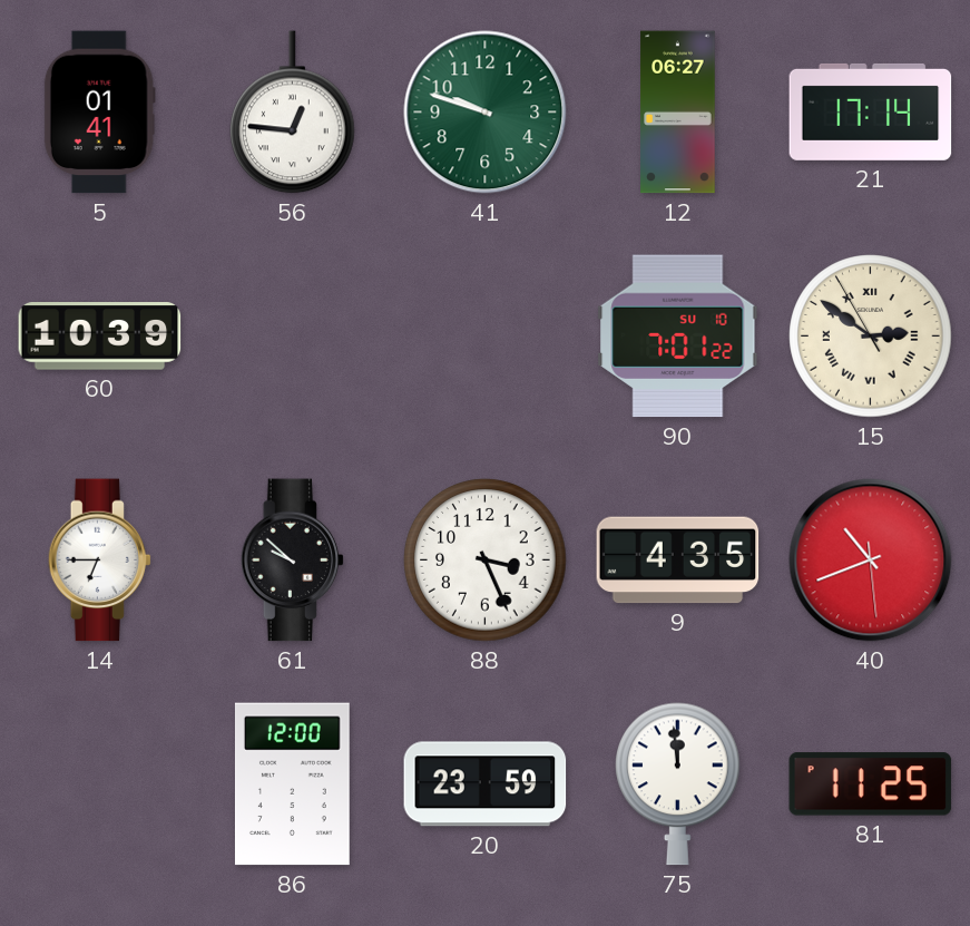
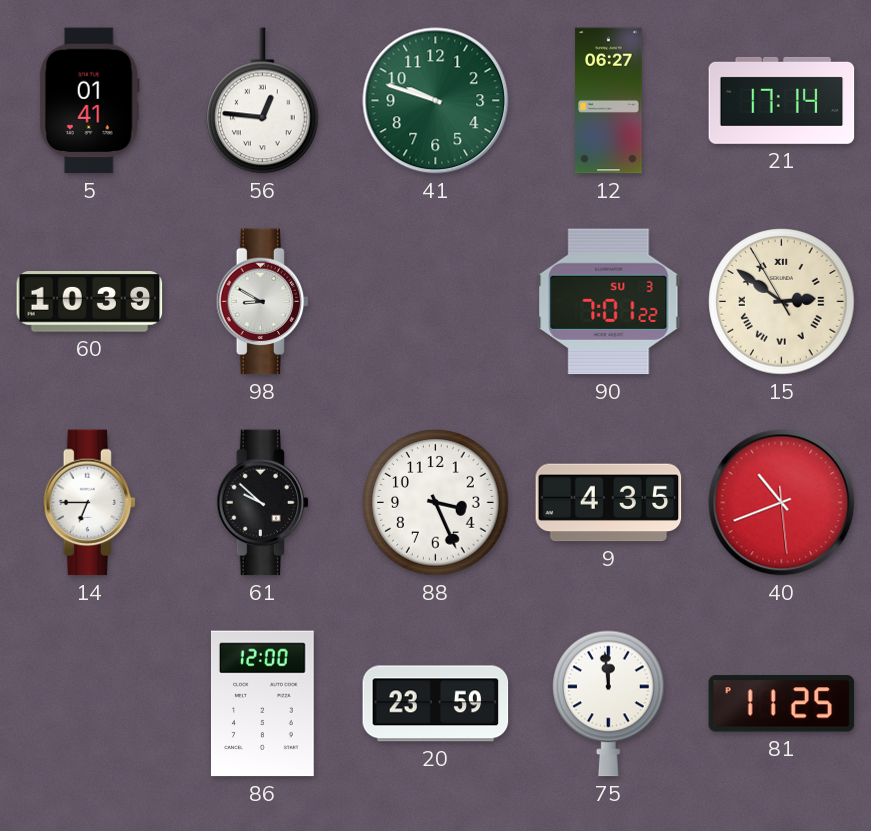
98: none -> 8:50 (263, 302)
90 date: SU 10 -> SU 3 (609, 302)
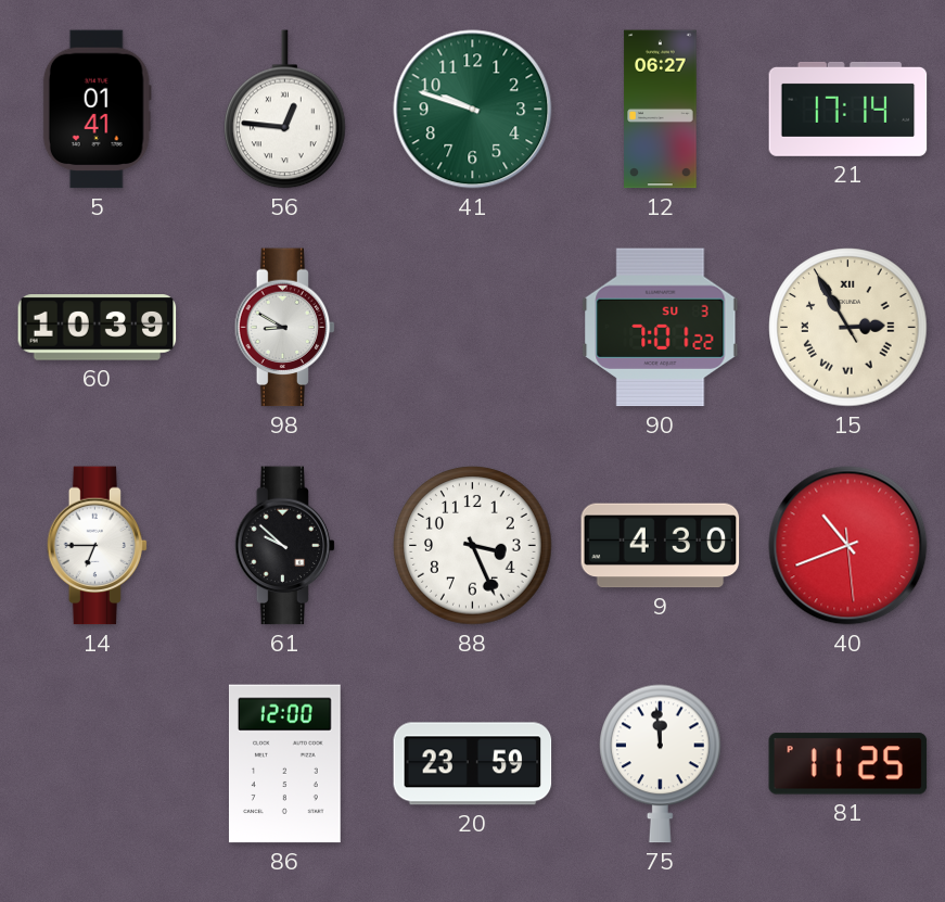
15: 2:50 -> 2:54 (848, 328)
9: 4:35 -> 4:30 (661, 546)
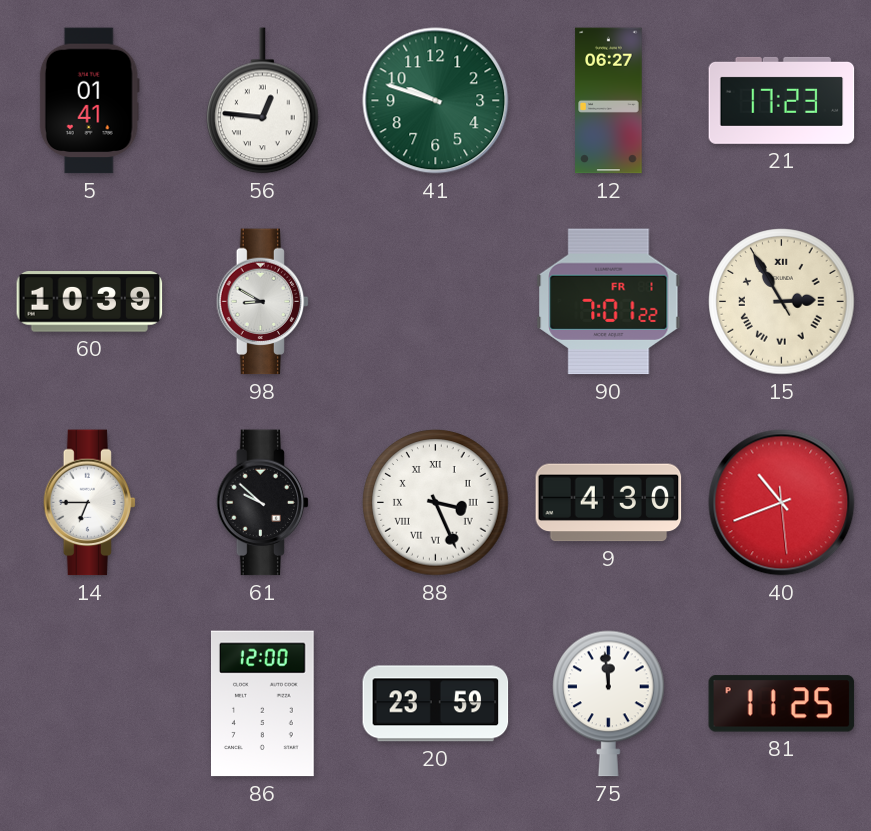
21: 17:14 -> 17:23 (782, 100)
90 date: SU 3 -> FR 1 (609, 302)
88 numerals: Arabic -> Roman (436, 503)
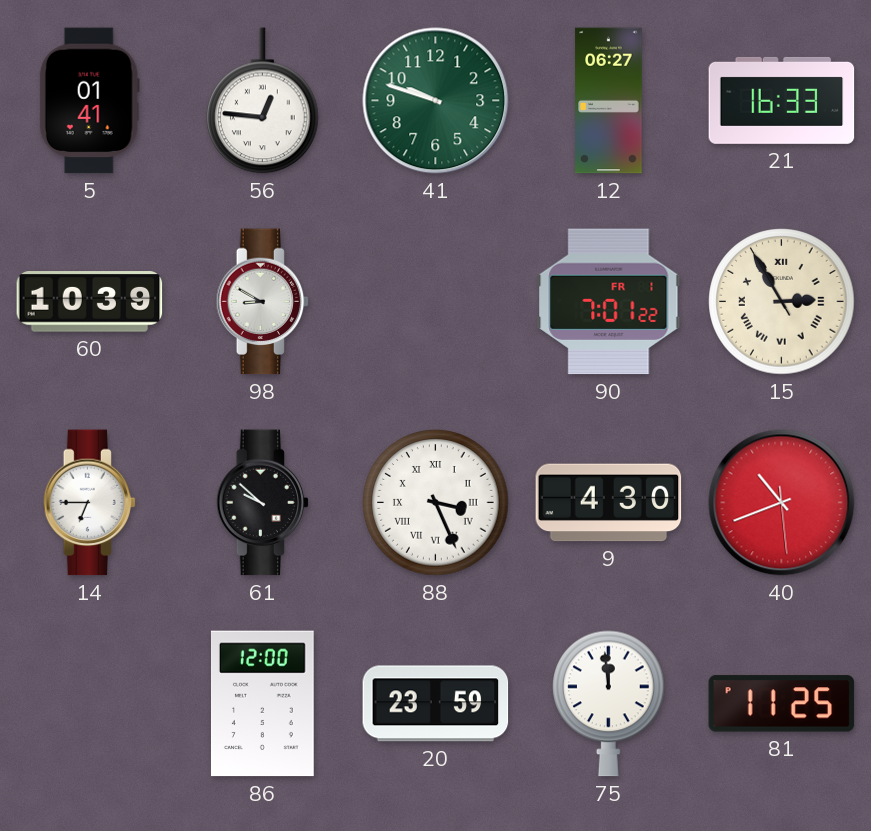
21: 17:23 -> 16:33 (782, 100)
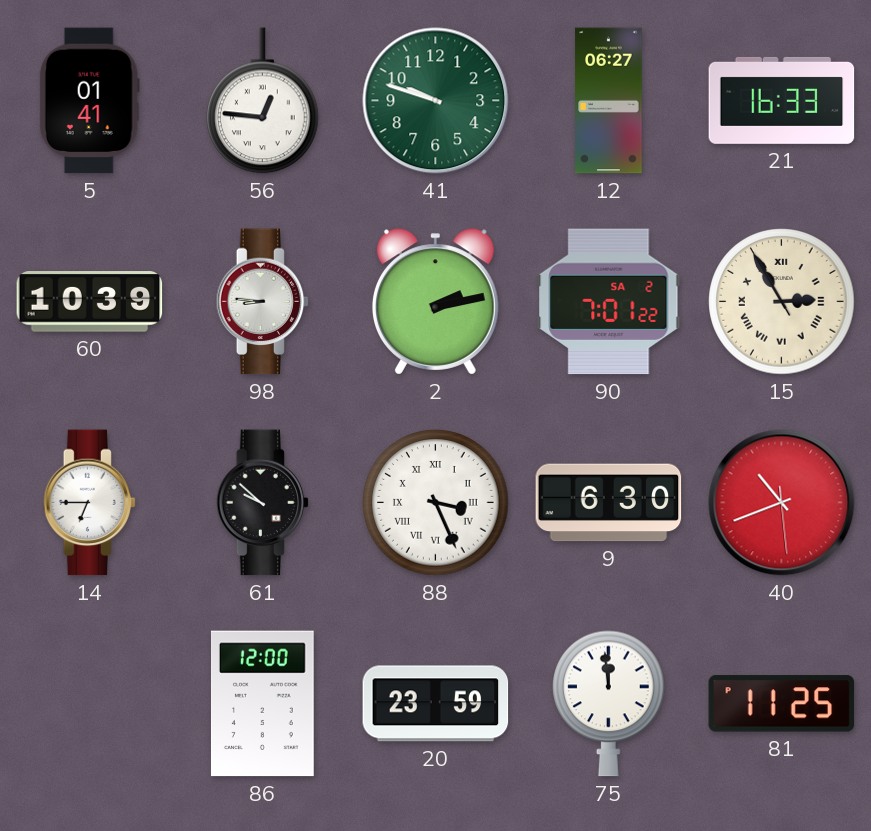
98: 8:50 -> 8:46 (263, 302)
2: none -> 2:13 (435, 302)
90 date: FR 1 -> SA 2 (609, 302)
9: 4:30 -> 6:30 (609, 503)
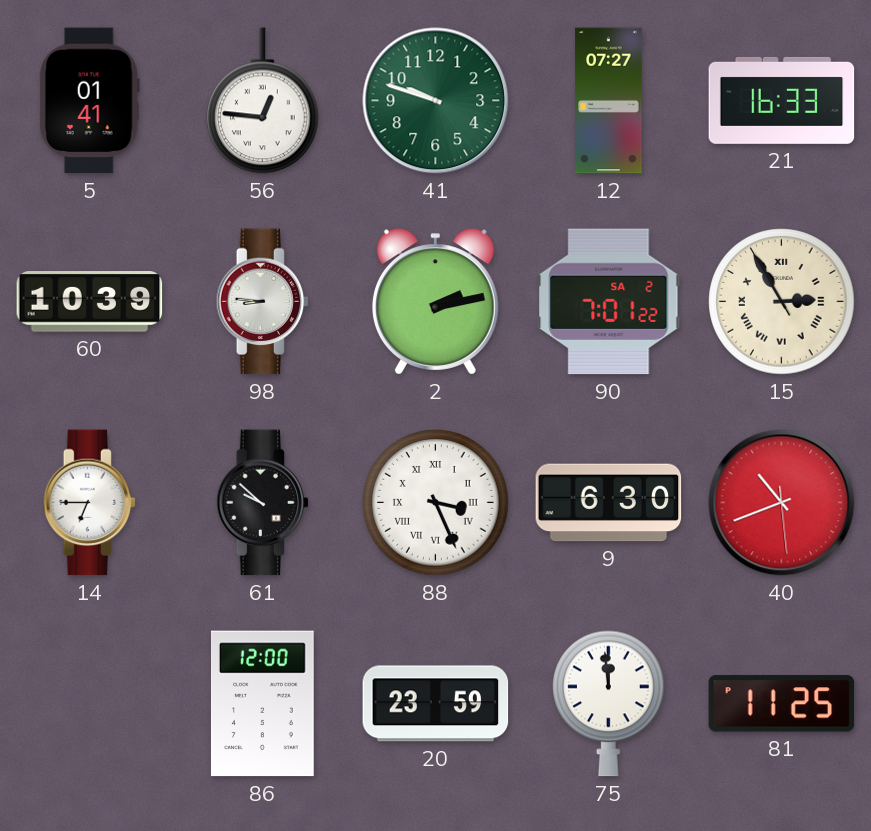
12: 06:27 -> 07:27 (609, 101)
